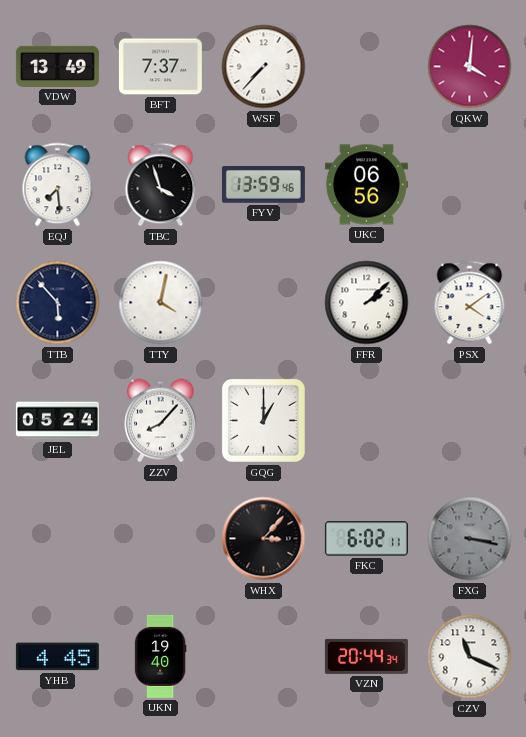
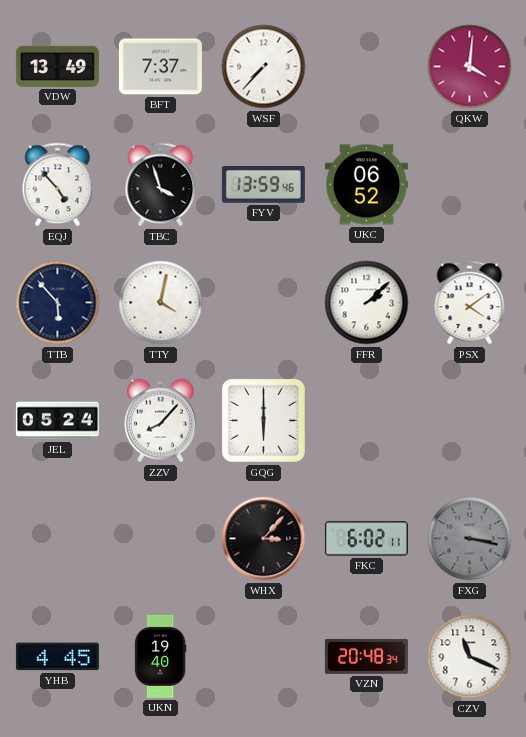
EQJ: 7:29 -> 4:53 (58, 185)
UKC: 06:56 -> 06:52 (366, 185)
GQG: 1:00 -> 6:00 (263, 420)
VZN: 20:44 -> 20:48 (366, 656)
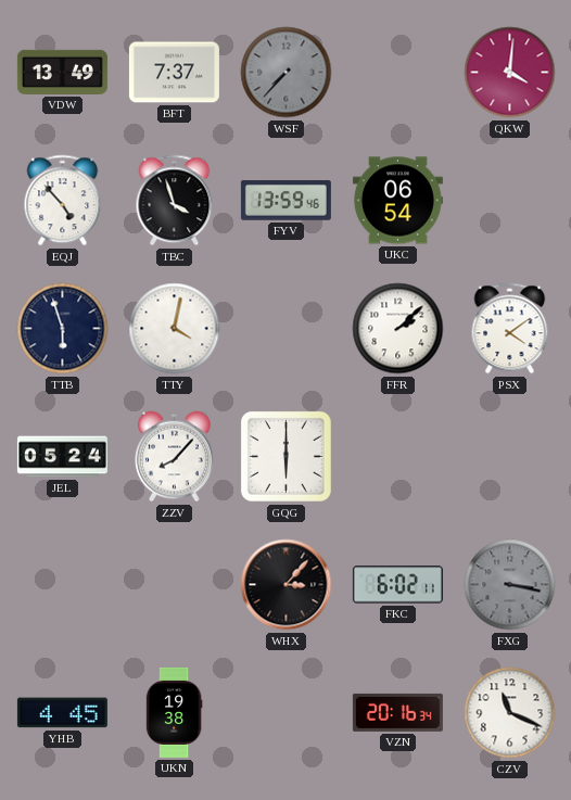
WSF dial: white -> grey (287, 73)
UKC: 06:52 -> 06:54 (397, 201)
TTB: 5:53 -> 5:57 (63, 329)
UKN: 19:40 -> 19:38 (174, 712)
VZN: 20:48 -> 20:16 (397, 712)
